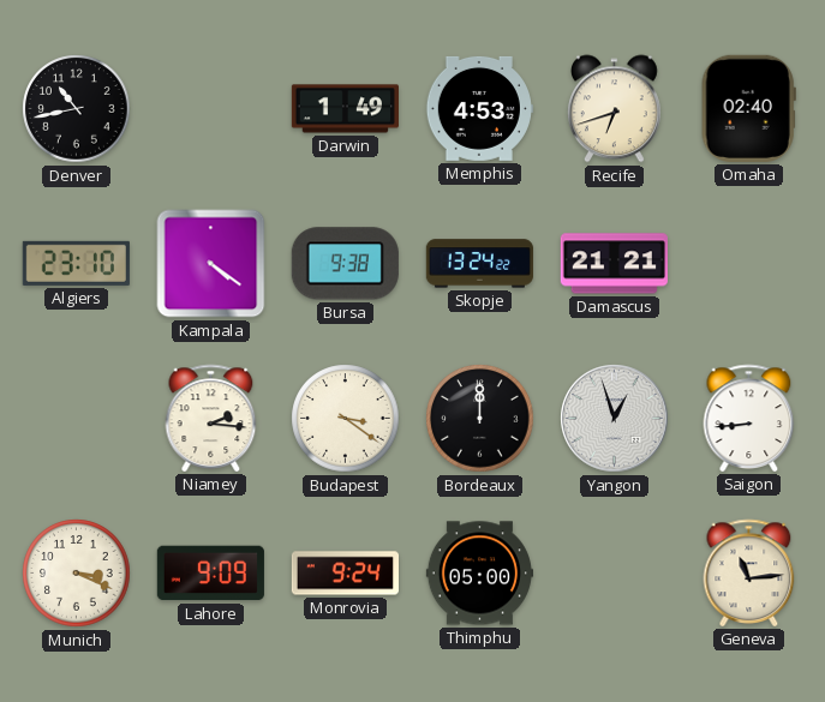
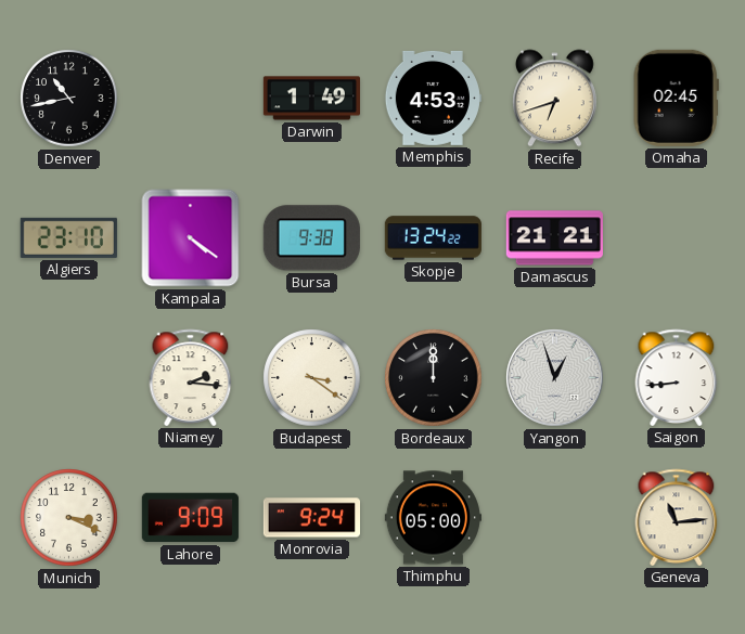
Omaha: 02:40 -> 02:45 (676, 98)
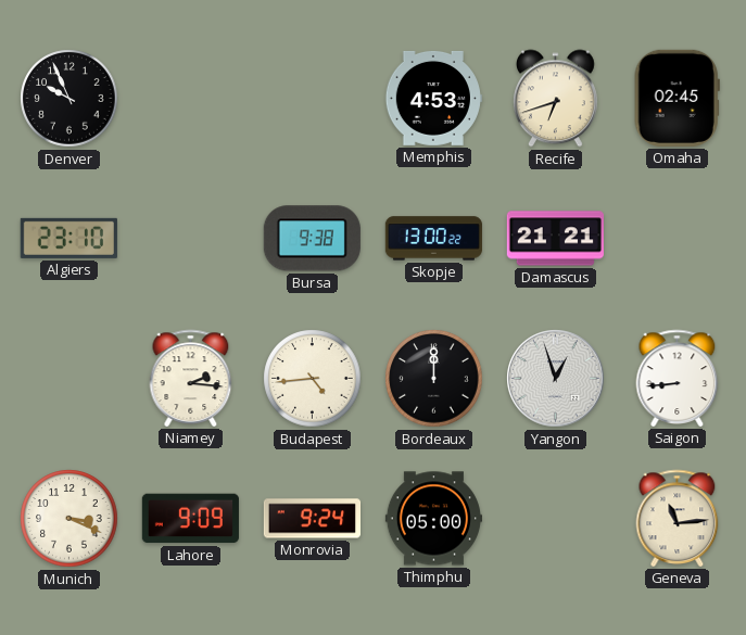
Denver: 10:43 -> 9:56 (69, 99)
Darwin: 1:49 -> none (311, 99)
Kampala: 4:21 -> none (191, 238)
Skopje: 13:24 -> 13:00 (433, 239)
Budapest: 3:21 -> 4:44 (313, 379)
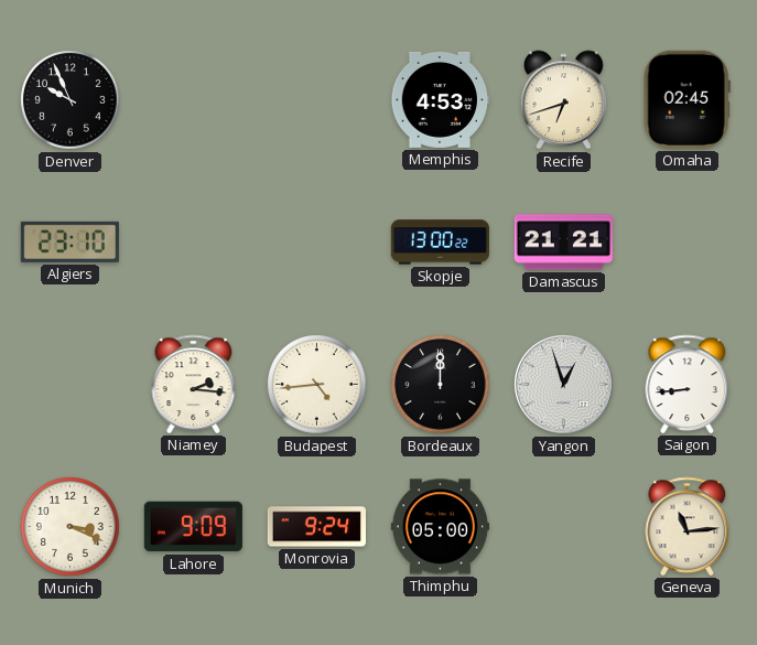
Bursa: 9:38 -> none (312, 239)
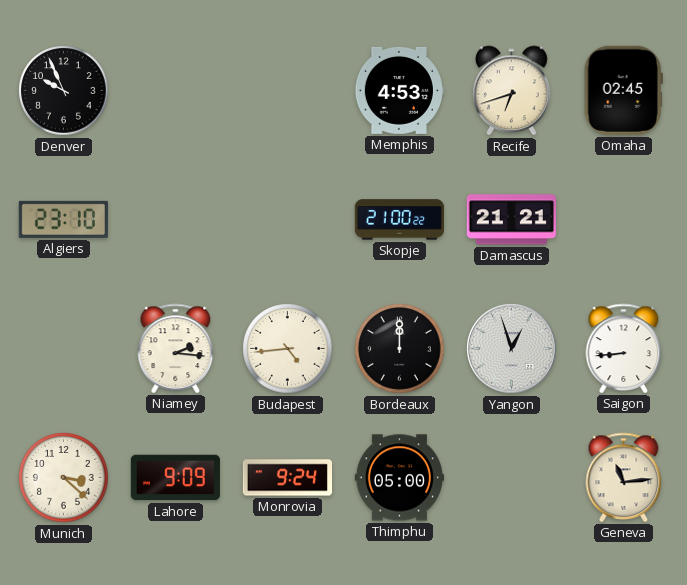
Skopje: 13:00 -> 21:00 (399, 220)
Munich: 3:19 -> 3:22 (64, 478)
